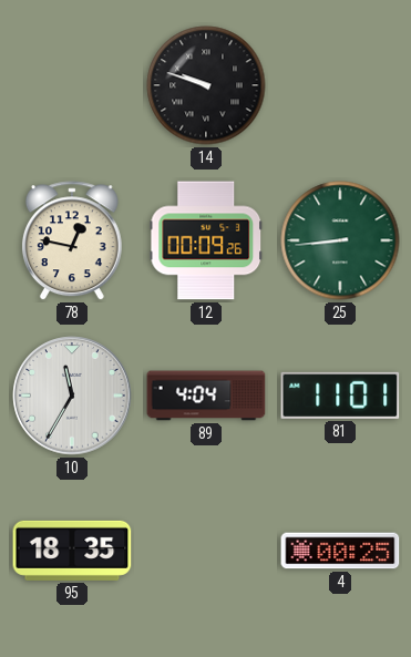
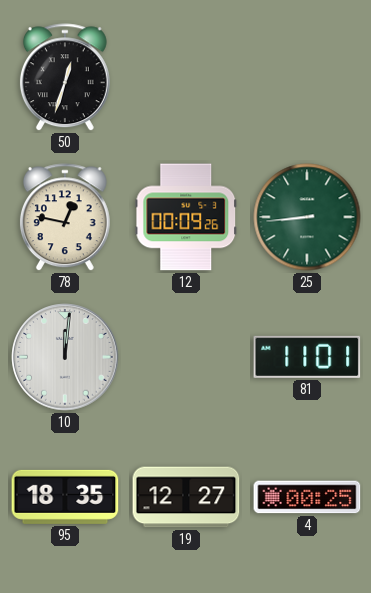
50: none -> 12:33 (65, 78)
14: 9:48 -> none (206, 85)
10: 11:35 -> 12:01 (65, 357)
89: 4:04 -> none (206, 396)
19: none -> 12:27 (186, 497)
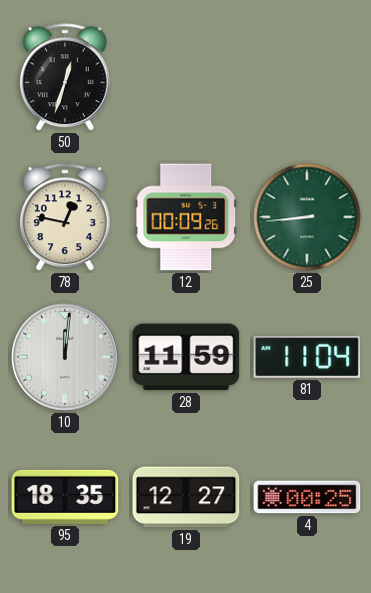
28: none -> 11:59 (186, 357)
81: 11:01 -> 11:04 (307, 357)
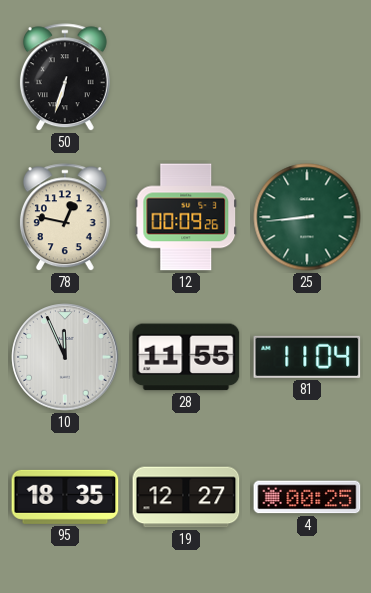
50: 12:33 -> 6:33 (65, 78)
10: 12:01 -> 11:56 (65, 357)
28: 11:59 -> 11:55 (186, 357)
